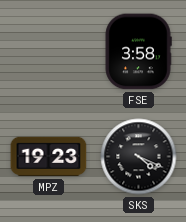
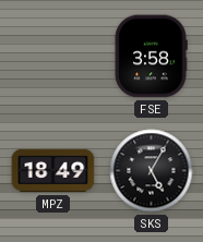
MPZ: 19:23 -> 18:49 (53, 171)
SKS: 4:19 -> 5:05 (152, 171)
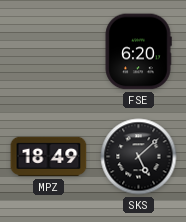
FSE: 3:58 -> 6:20 (138, 52)
SKS: 5:05 -> 5:08 (139, 157)
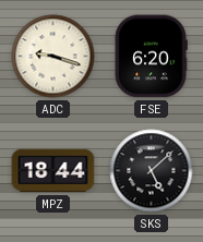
ADC: none -> 9:18 (53, 57)
MPZ: 18:49 -> 18:44 (53, 171)
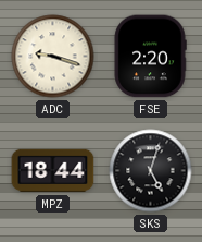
FSE: 6:20 -> 2:20 (150, 57)
SKS: 5:08 -> 5:03 (151, 171)
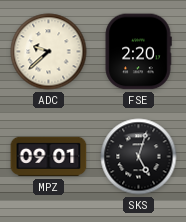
ADC: 9:18 -> 9:38 (49, 52)
MPZ: 18:44 -> 09:01 (49, 157)
